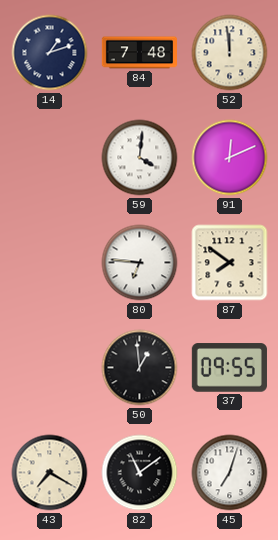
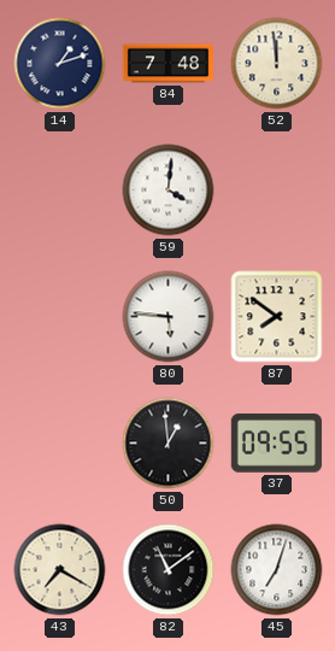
91: 12:11 -> none (230, 158)
80: 6:46 -> 5:46 (169, 317)
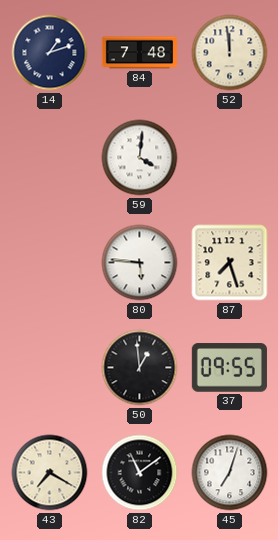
87: 7:51 -> 7:27 (230, 263)
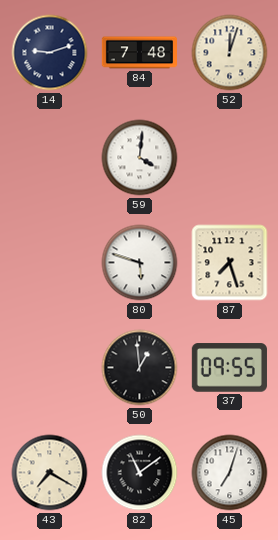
14: 1:12 -> 9:12 (50, 53)
52: 11:59 -> 12:03 (230, 53)
80: 5:46 -> 5:48 (140, 263)
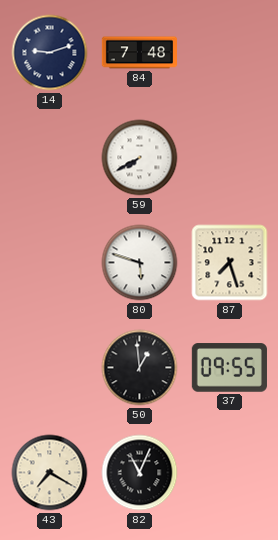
52: 12:03 -> none (230, 53)
59: 4:01 -> 7:40 (140, 158)
82: 11:09 -> 11:04 (140, 473)
45: 7:03 -> none (230, 473)
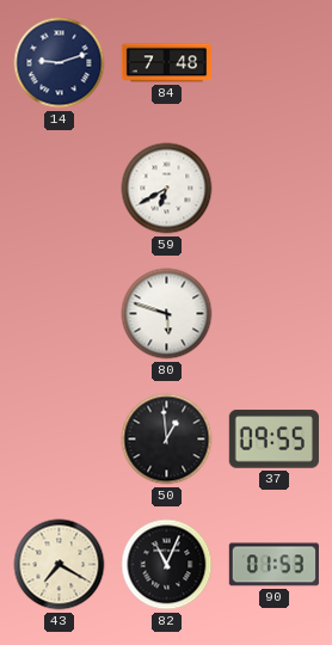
59: 7:40 -> 6:40 (167, 189)
87: 7:27 -> none (230, 263)
90: none -> 01:53 (273, 565)
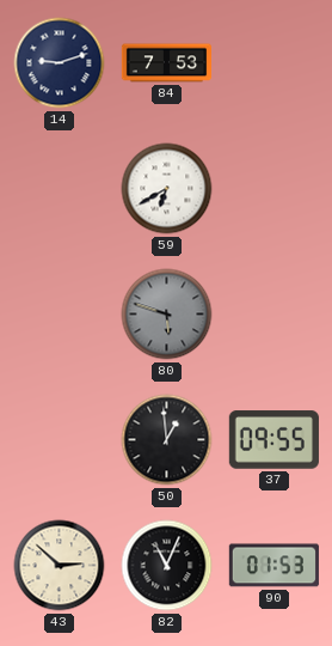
84: 7:48 -> 7:53 (166, 63)
80 dial: white -> grey (167, 315)
43: 7:20 -> 2:52 (60, 566)
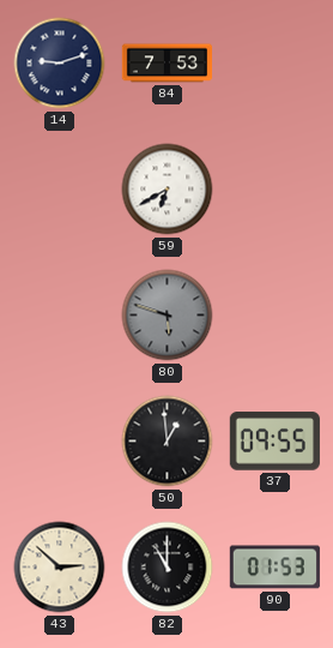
82: 11:04 -> 11:00 (168, 568)
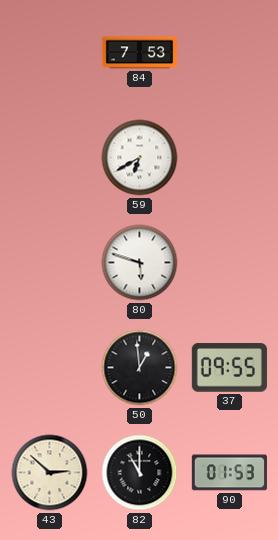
14: 9:12 -> none (60, 64)
80 dial: grey -> white (140, 263)
